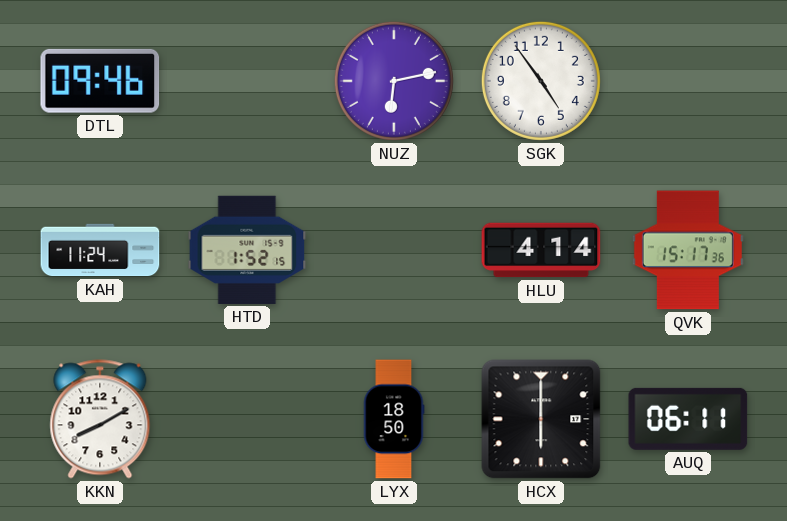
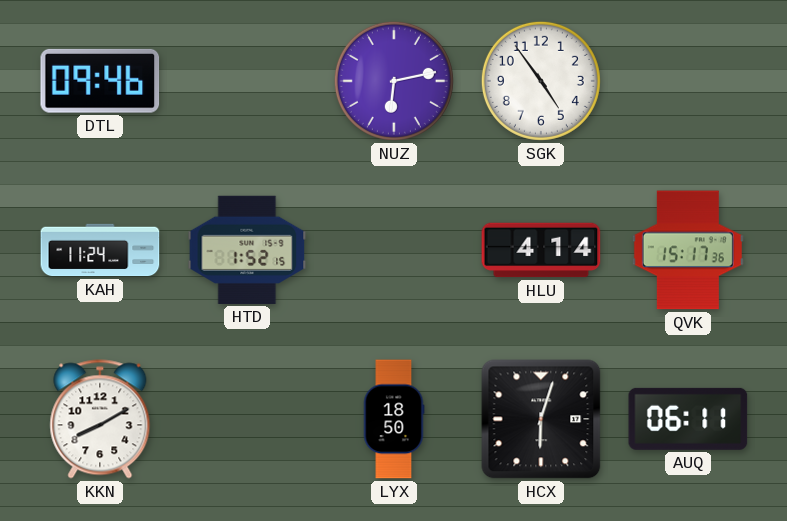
HCX: 6:00 -> 6:03 (541, 419)
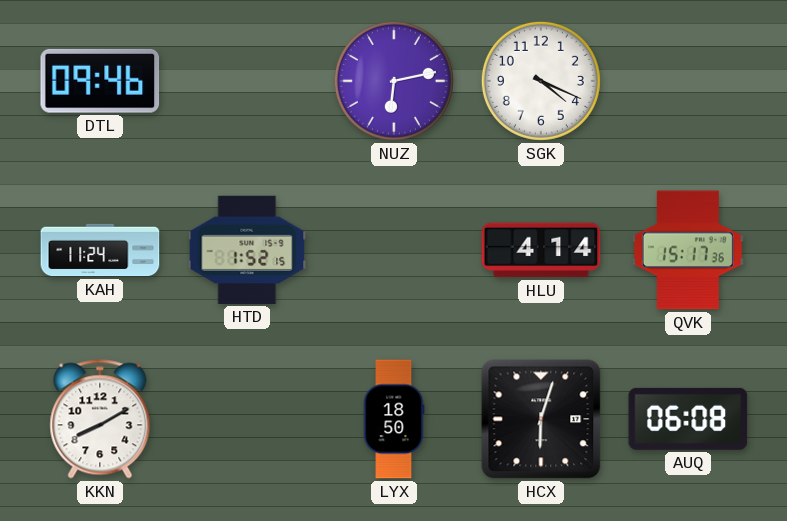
SGK: 4:54 -> 4:19 (541, 81)
AUQ: 06:11 -> 06:08 (688, 419)
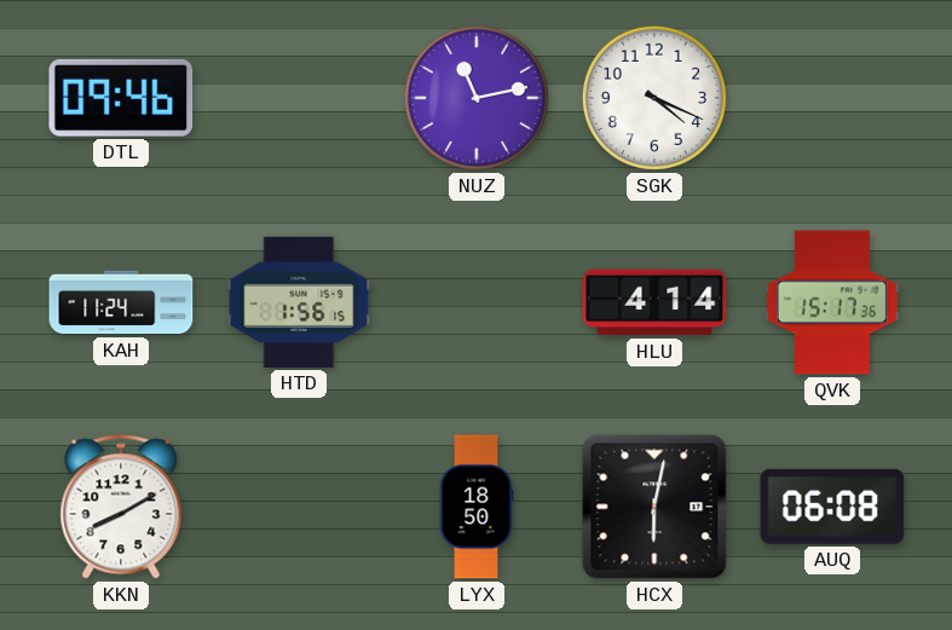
NUZ: 6:13 -> 11:13 (477, 98)
HTD: 1:52 -> 1:56 (299, 302)
HCX: 6:03 -> 6:02 (654, 507)
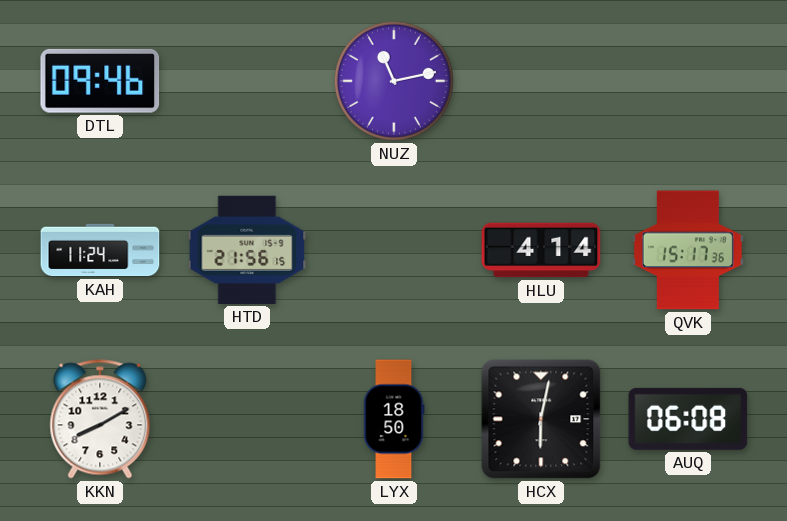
SGK: 4:19 -> none (654, 98)
HTD: 1:56 -> 21:56 (247, 250)
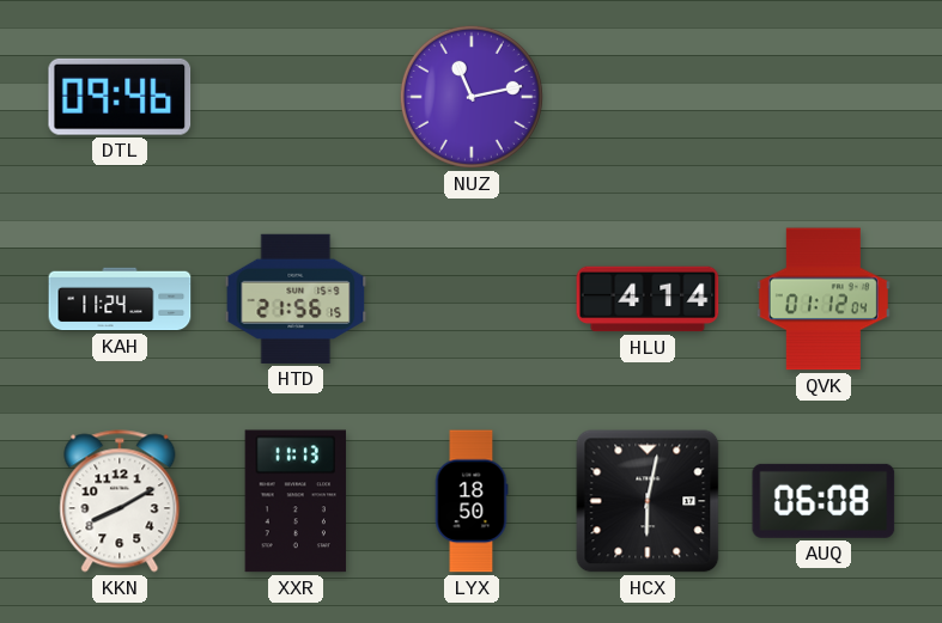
QVK: 15:17 -> 01:12 (824, 299)
XXR: none -> 11:13 (296, 501)
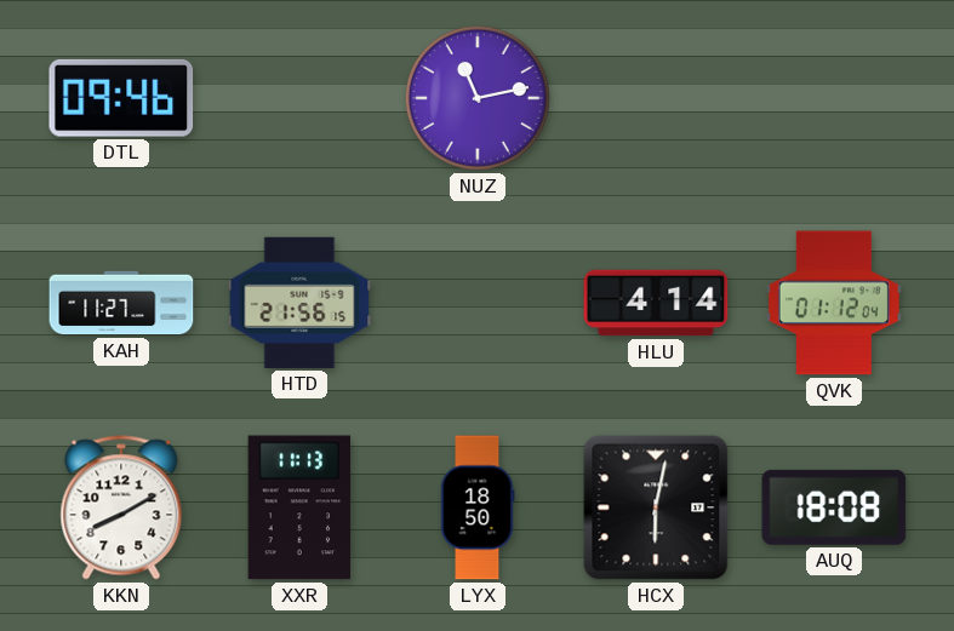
KAH: 11:24 -> 11:27 (121, 303)
AUQ: 06:08 -> 18:08 (834, 507)
